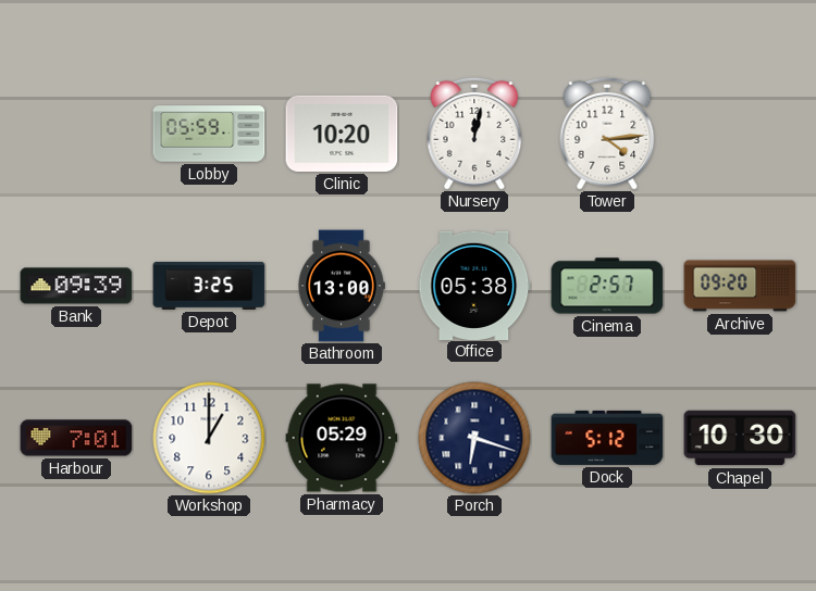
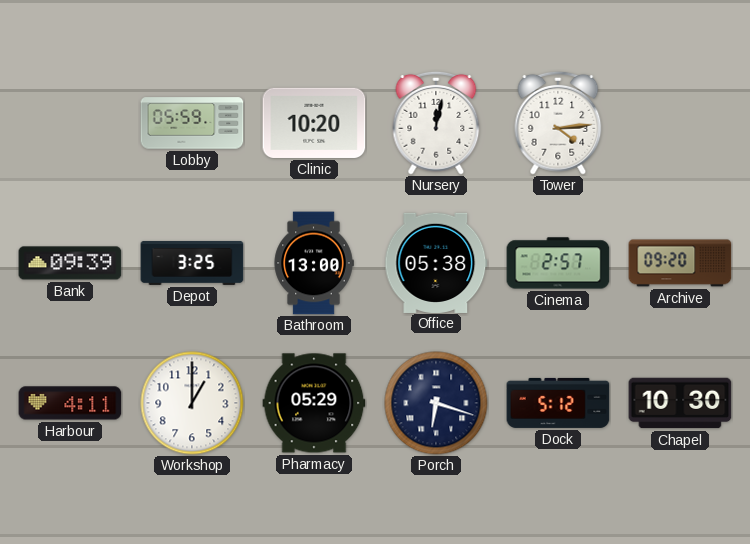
Harbour: 7:01 -> 4:11 (70, 403)
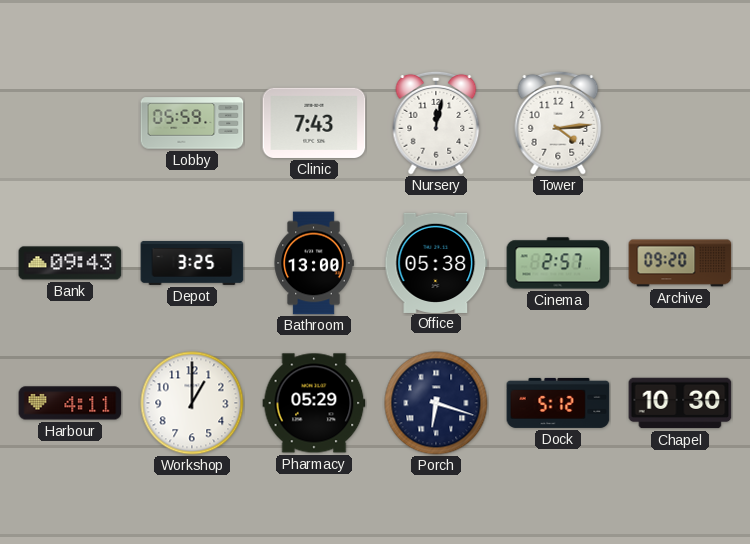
Clinic: 10:20 -> 7:43 (314, 123)
Bank: 09:39 -> 09:43 (70, 263)
